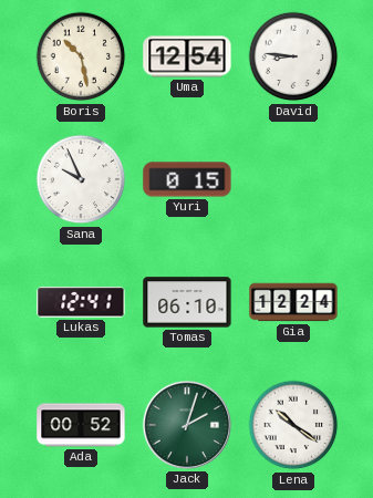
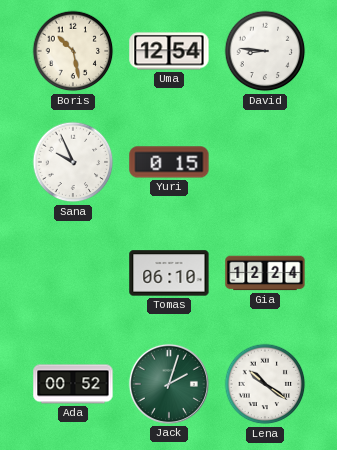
Lukas: 12:41 -> none (81, 302)
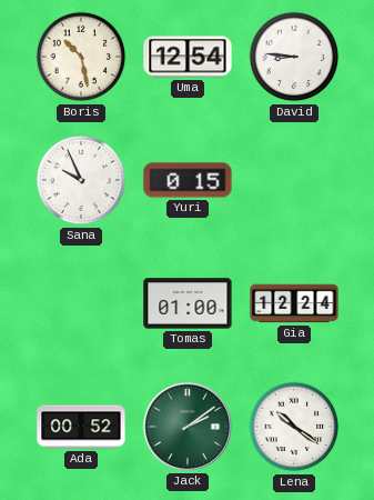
Tomas: 06:10 -> 01:00 (188, 303)
Jack: 2:03 -> 2:09 (188, 427)
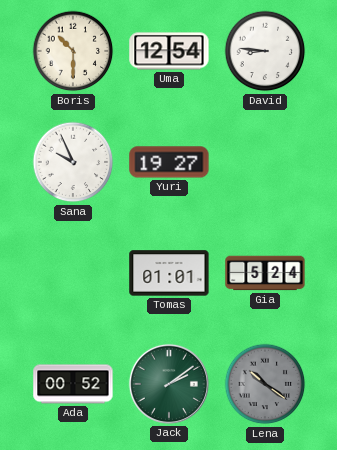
Boris: 10:28 -> 10:30 (73, 51)
Yuri: 0:15 -> 19:27 (169, 162)
Tomas: 01:00 -> 01:01 (169, 273)
Gia: 12:24 -> 5:24 (265, 273)
Lena dial: white -> grey (265, 384)
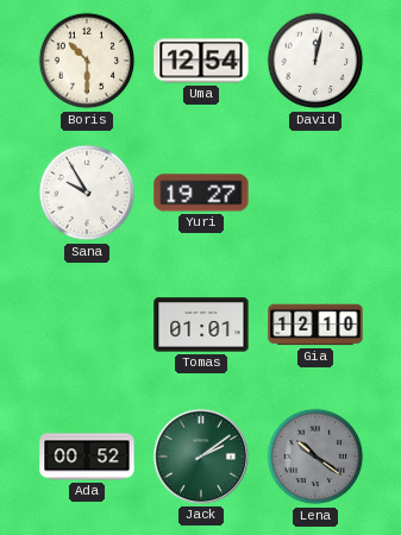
David: 8:46 -> 12:02 (315, 61)
Sana: 9:56 -> 9:55 (87, 193)
Gia: 5:24 -> 12:10 (315, 325)
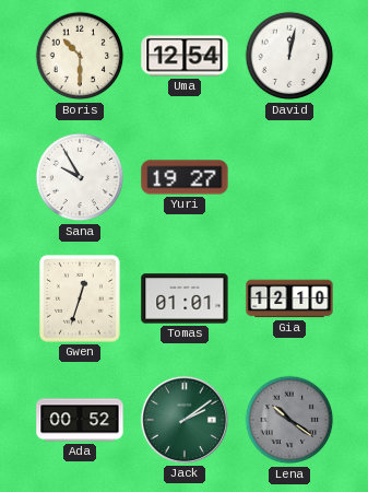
Gwen: none -> 12:33 (80, 298)
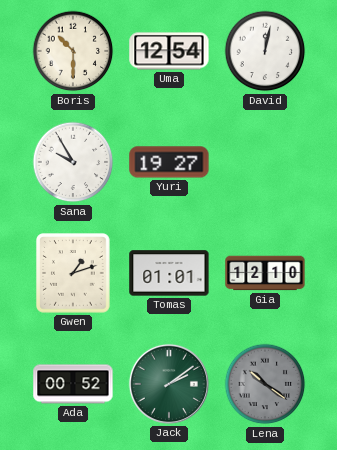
Gwen: 12:33 -> 1:12 (73, 273)
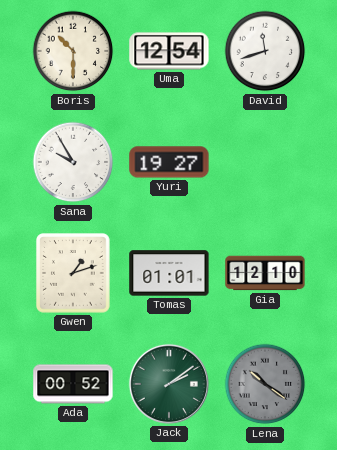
David: 12:02 -> 11:42 (265, 51)
